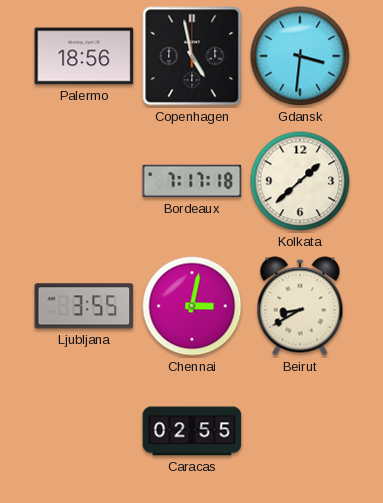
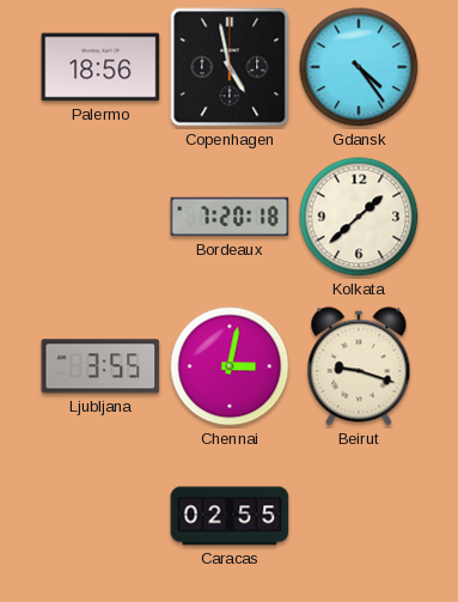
Gdansk: 3:31 -> 4:24 (359, 67)
Bordeaux: 7:17 -> 7:20 (230, 217)
Beirut: 8:40 -> 9:18 (359, 366)
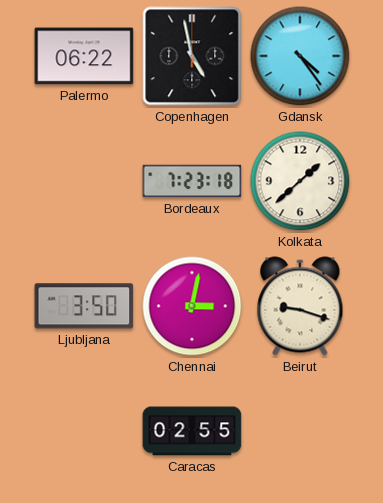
Palermo: 18:56 -> 06:22 (84, 56)
Bordeaux: 7:20 -> 7:23 (192, 181)
Ljubljana: 3:55 -> 3:50 (84, 306)
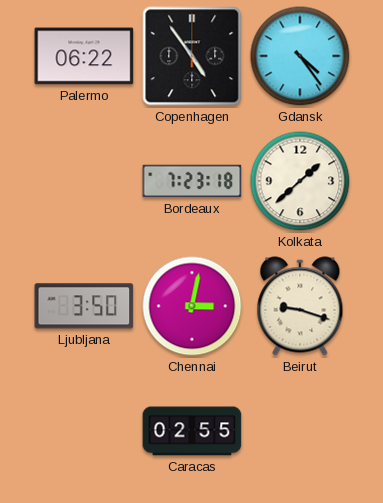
Copenhagen: 4:58 -> 4:54 (192, 56)
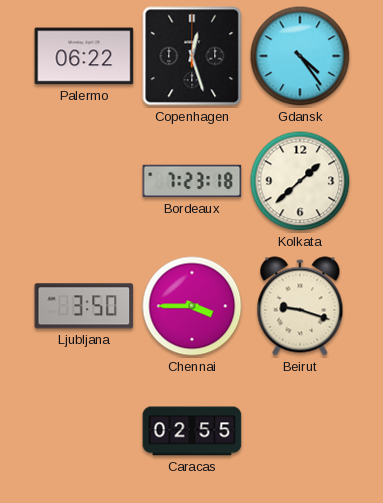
Copenhagen: 4:54 -> 12:27 (192, 56)
Chennai: 3:02 -> 3:45 (192, 306)
